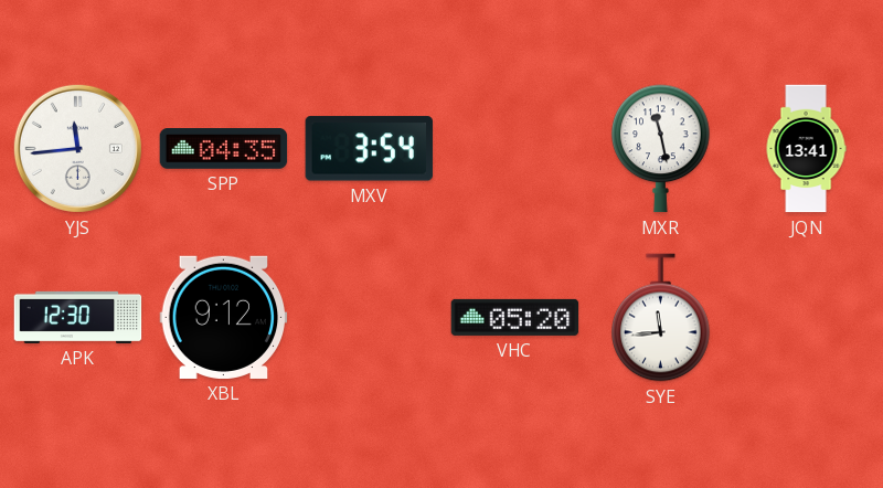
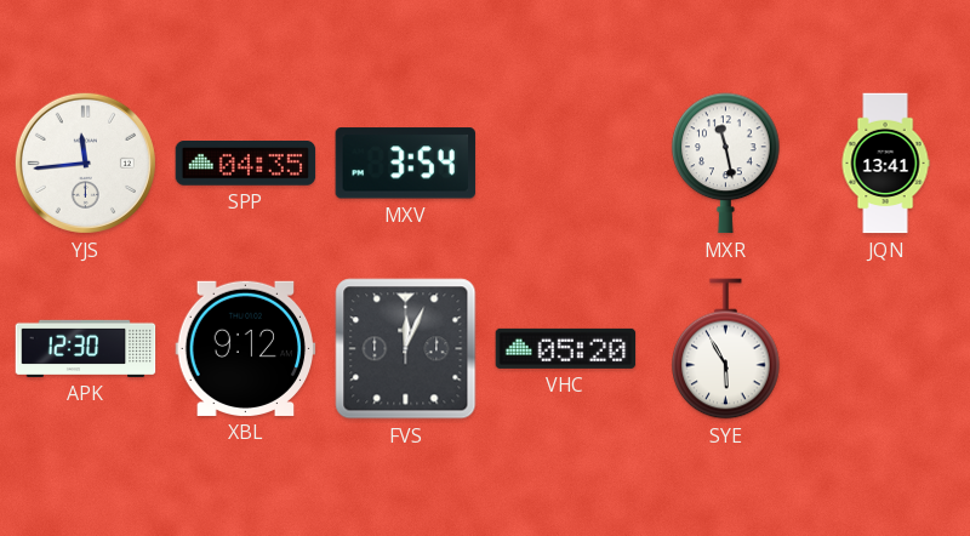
FVS: none -> 12:04 (406, 349)
SYE: 11:44 -> 5:55 (726, 349)
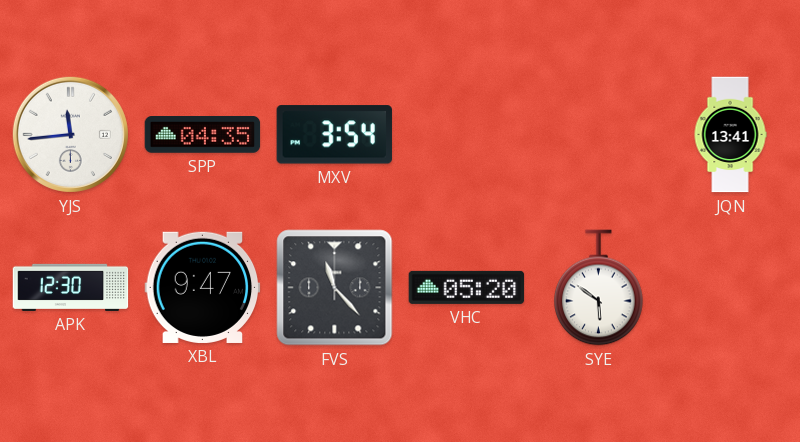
MXR: 11:28 -> none (726, 164)
XBL: 9:12 -> 9:47 (203, 287)
FVS: 12:04 -> 11:23 (335, 288)
SYE: 5:55 -> 5:51 (599, 288)
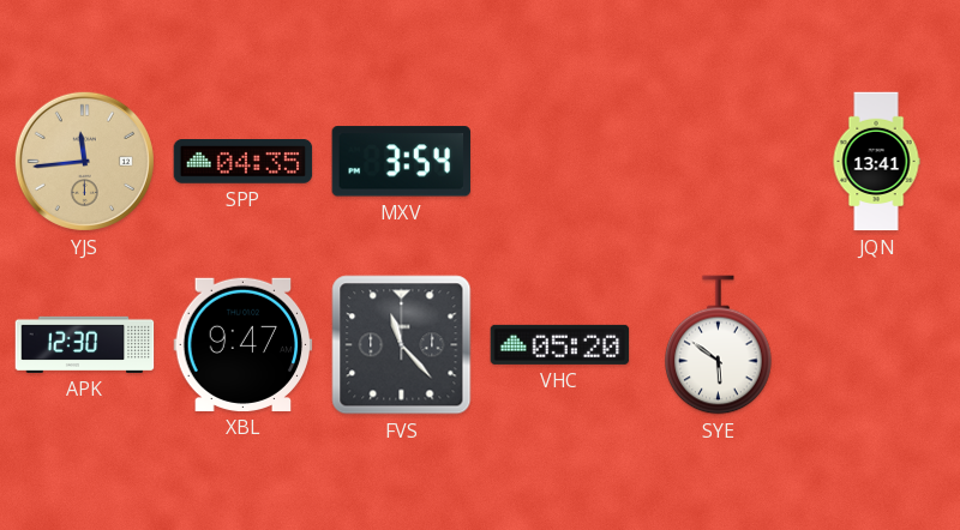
YJS dial: white -> champagne (84, 161)
